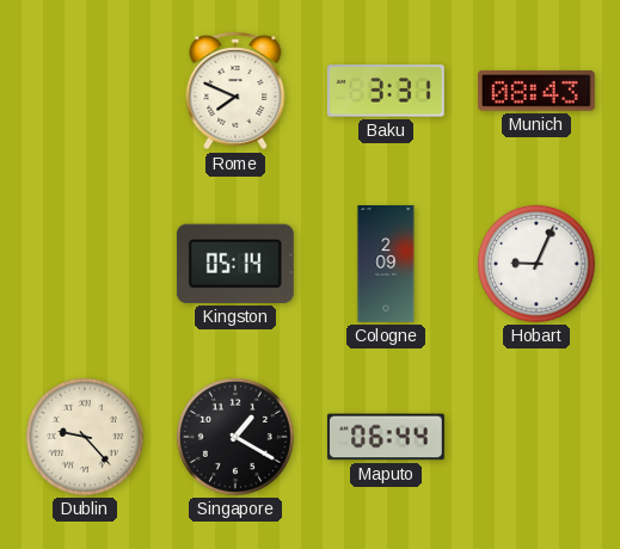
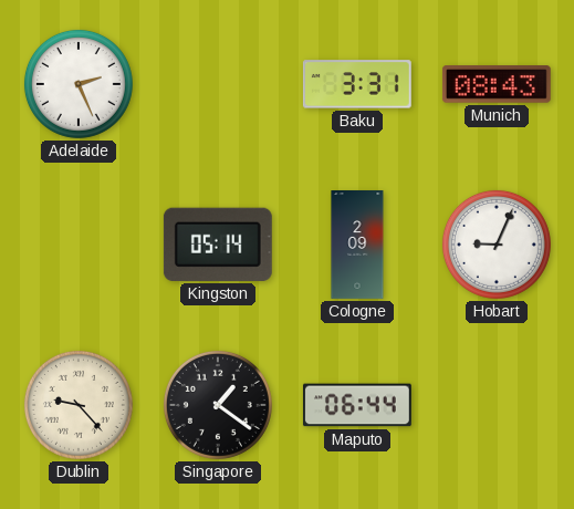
Adelaide: none -> 2:26 (79, 84)
Rome: 7:49 -> none (235, 91)
Singapore: 1:20 -> 1:21 (218, 405)
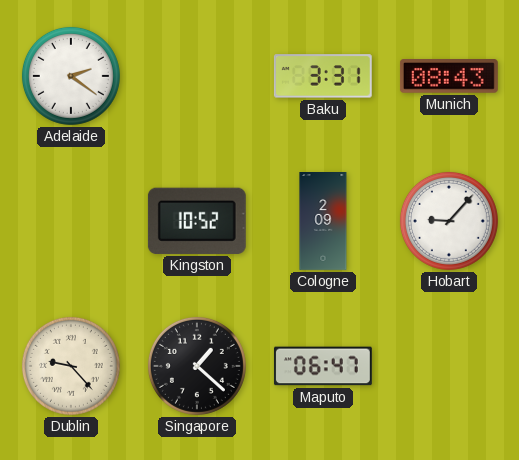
Adelaide: 2:26 -> 2:21 (71, 76)
Kingston: 05:14 -> 10:52 (197, 221)
Hobart: 9:04 -> 9:07 (449, 221)
Singapore: 1:21 -> 1:22 (197, 366)
Maputo: 06:44 -> 06:47 (323, 366)
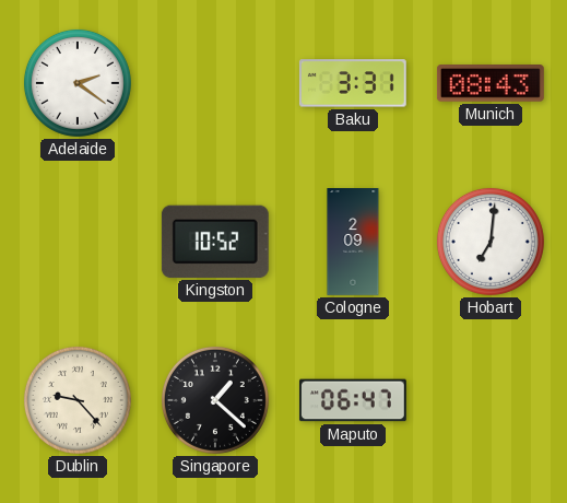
Hobart: 9:07 -> 7:01 (491, 242)
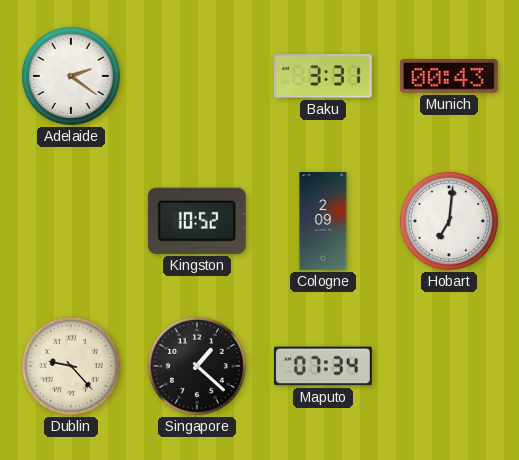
Munich: 08:43 -> 00:43 (449, 76)
Maputo: 06:47 -> 07:34 (323, 366)
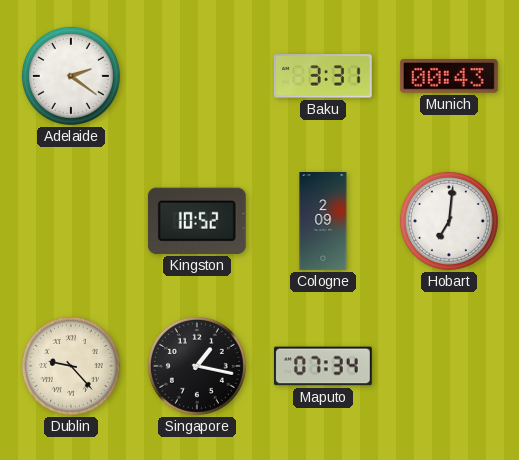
Singapore: 1:22 -> 1:17 (197, 366)
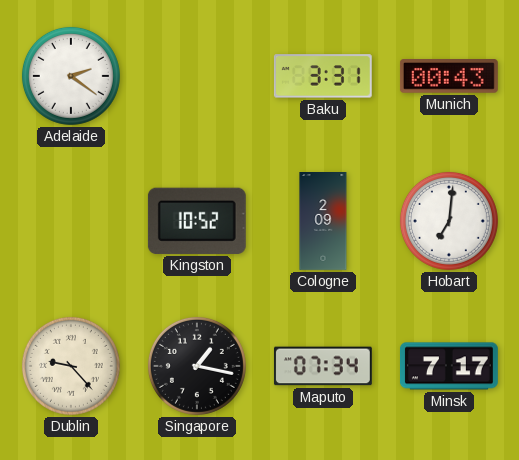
Minsk: none -> 7:17 (449, 366)
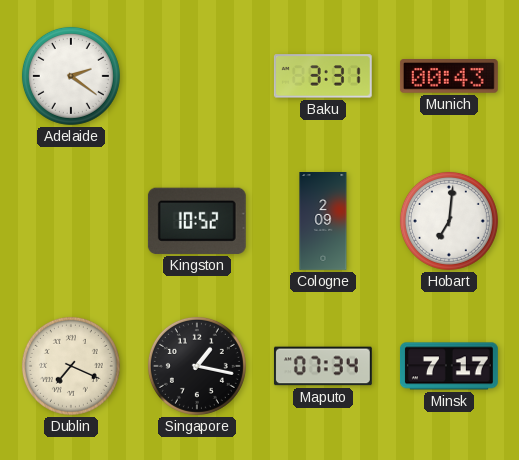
Dublin: 9:23 -> 7:19 (71, 366)
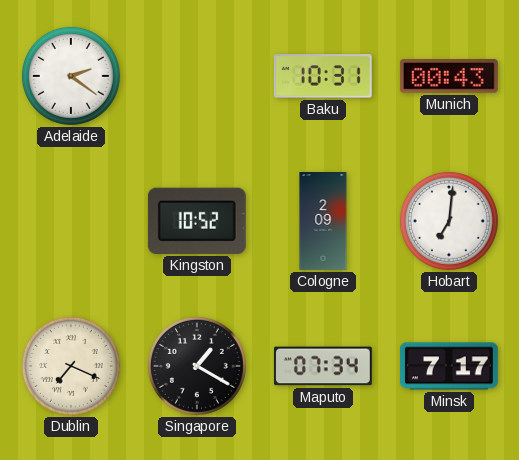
Baku: 3:31 -> 10:31 (323, 76)
Singapore: 1:17 -> 1:20 (197, 366)
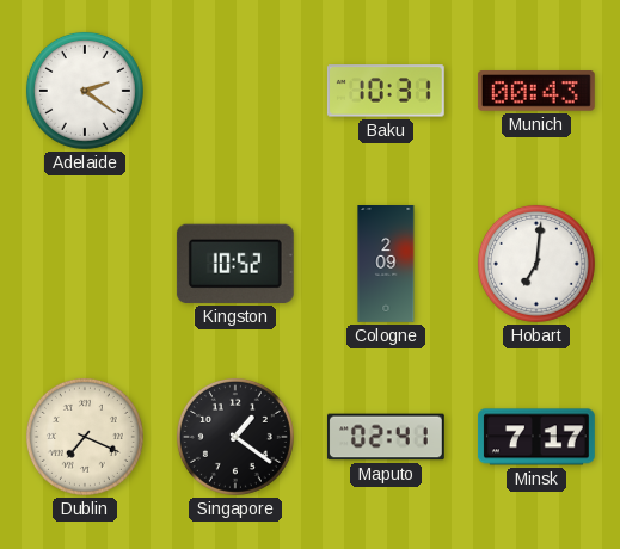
Singapore: 1:20 -> 1:21 (235, 437)
Maputo: 07:34 -> 02:41 (386, 437)
